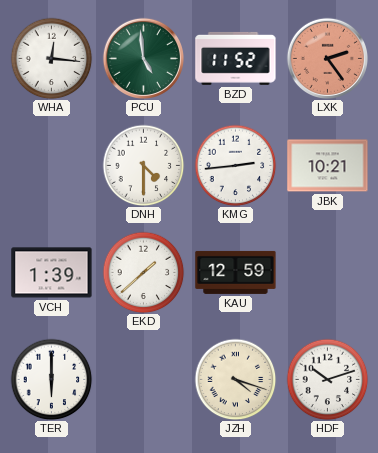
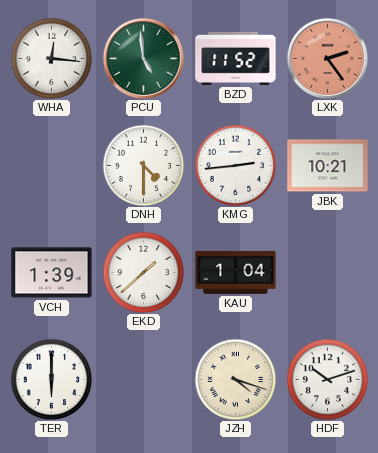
KAU: 12:59 -> 1:04 (236, 272)
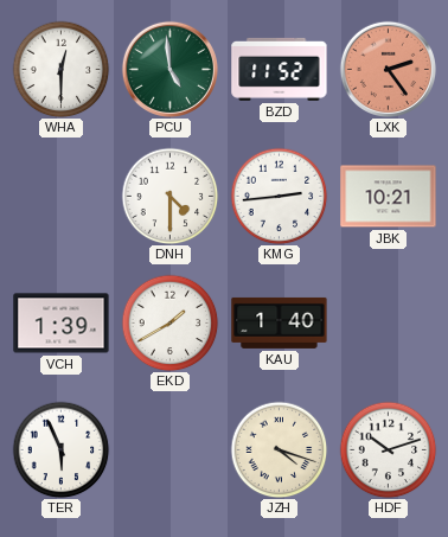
WHA: 12:16 -> 12:30 (60, 69)
EKD: 1:38 -> 1:40 (169, 322)
KAU: 1:04 -> 1:40 (280, 322)
TER: 6:00 -> 5:56 (60, 449)
